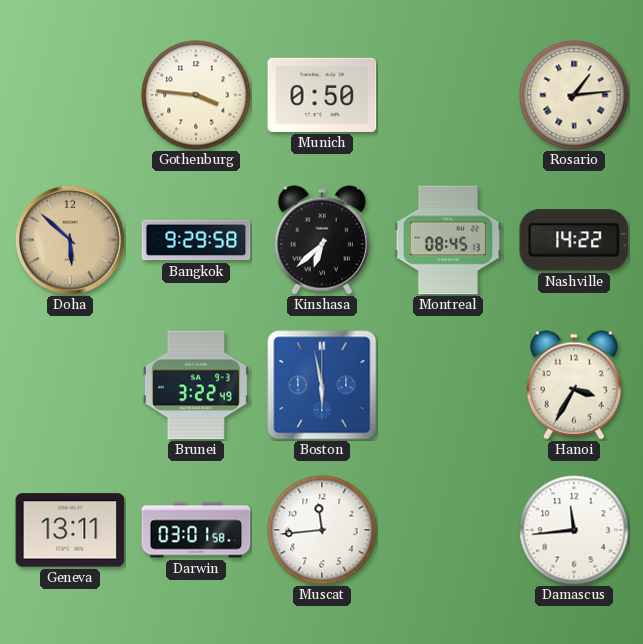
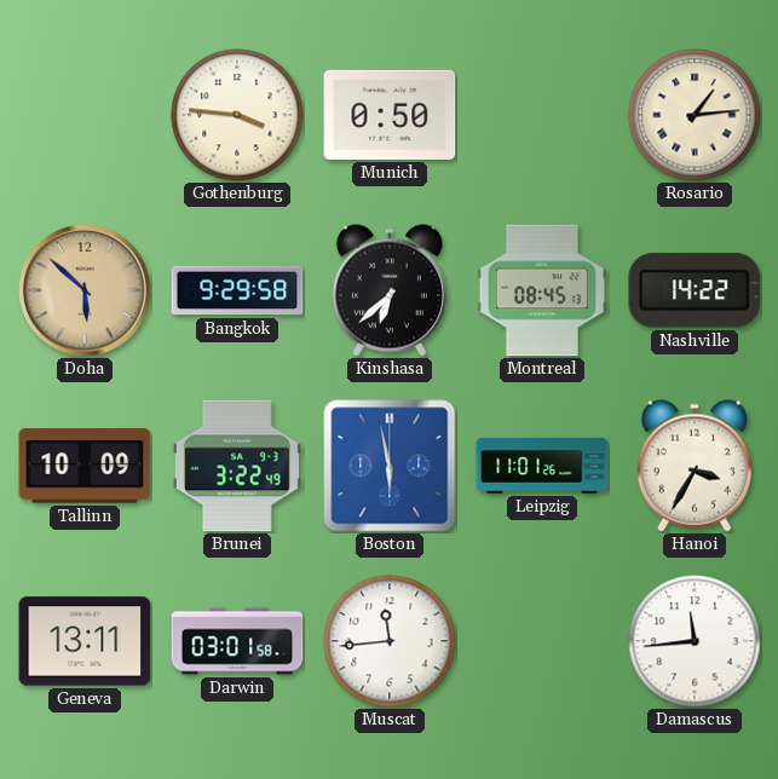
Tallinn: none -> 10:09 (85, 466)
Leipzig: none -> 11:01 (542, 466)
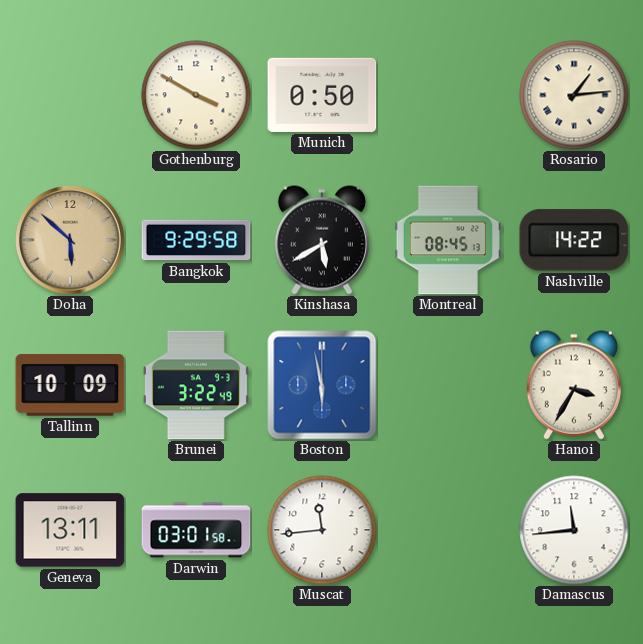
Gothenburg: 3:46 -> 3:50 (196, 95)
Kinshasa: 6:38 -> 5:40 (322, 240)
Leipzig: 11:01 -> none (542, 466)
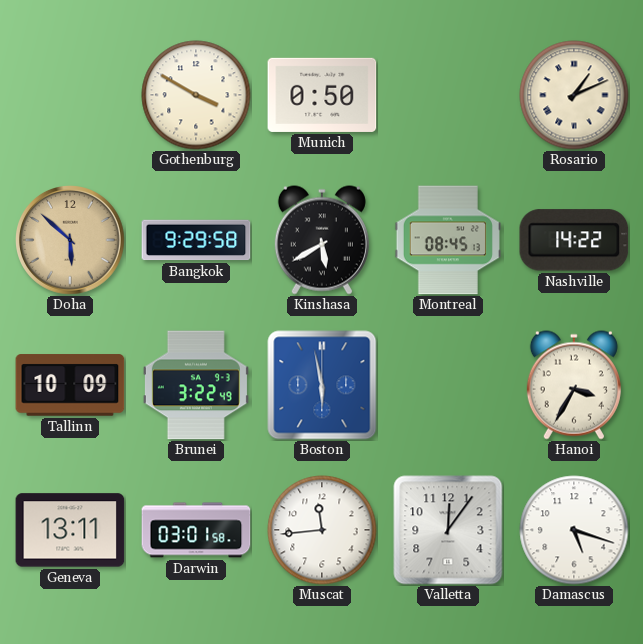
Rosario: 1:14 -> 1:11 (574, 95)
Valletta: none -> 12:06 (448, 530)
Damascus: 11:44 -> 5:18 (574, 530)
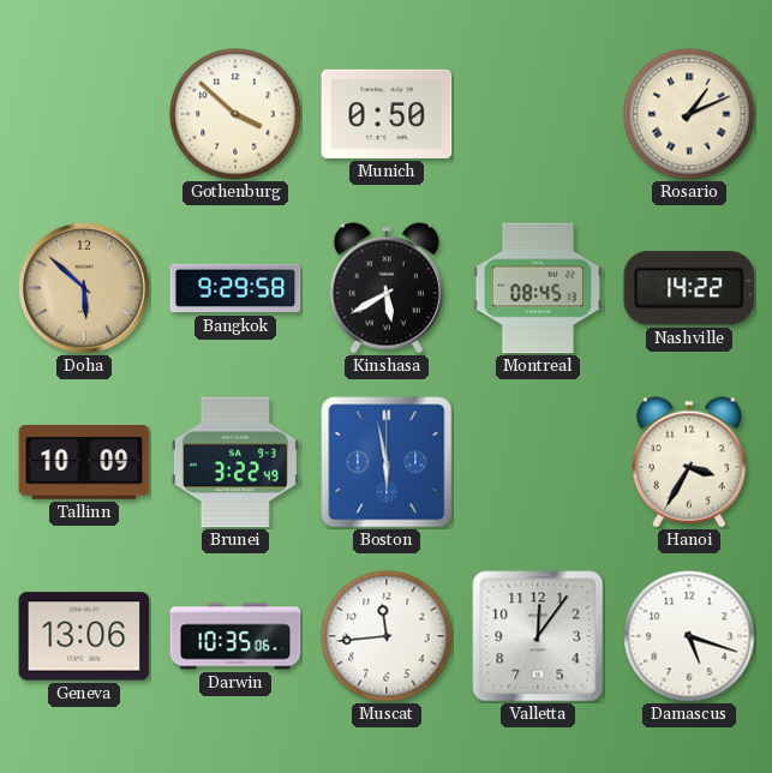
Gothenburg: 3:50 -> 3:52 (235, 114)
Geneva: 13:11 -> 13:06 (84, 636)
Darwin: 03:01 -> 10:35 (235, 636)
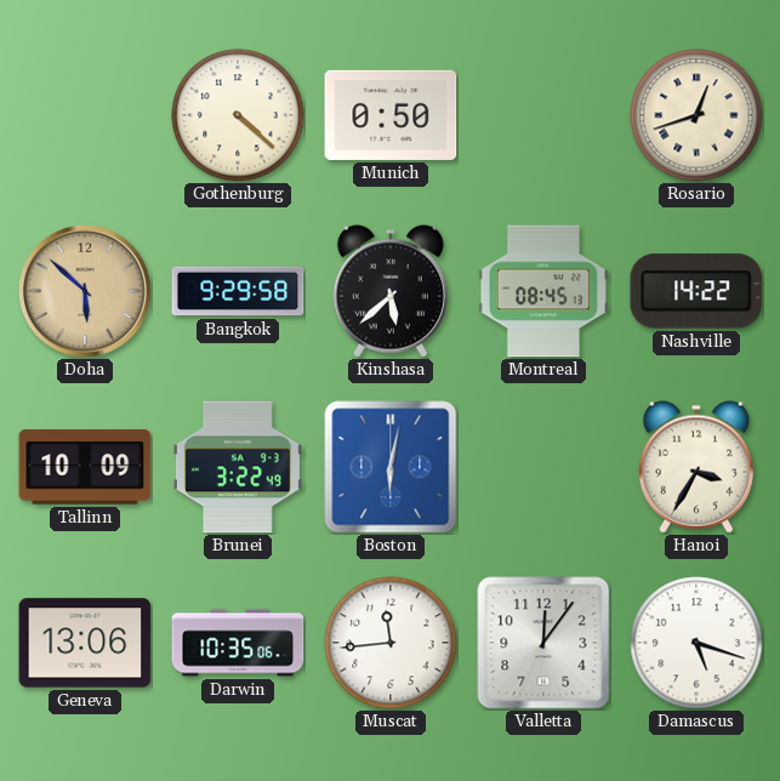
Gothenburg: 3:52 -> 4:22 (238, 115)
Rosario: 1:11 -> 12:42 (696, 115)
Kinshasa: 5:40 -> 5:38 (391, 291)
Boston: 5:58 -> 6:02 (391, 467)
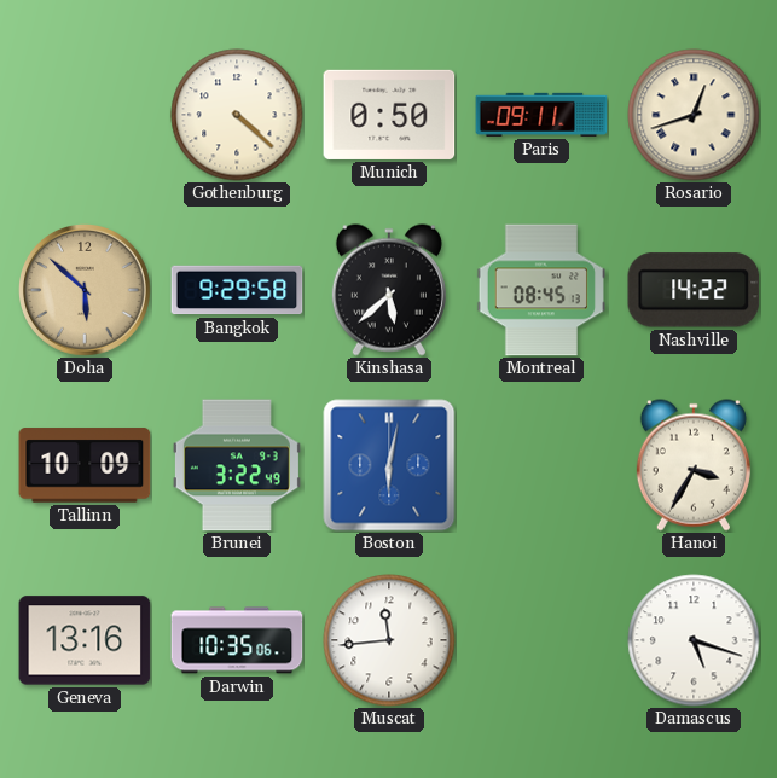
Paris: none -> 09:11 (541, 115)
Geneva: 13:06 -> 13:16 (85, 640)
Valletta: 12:06 -> none (543, 643)
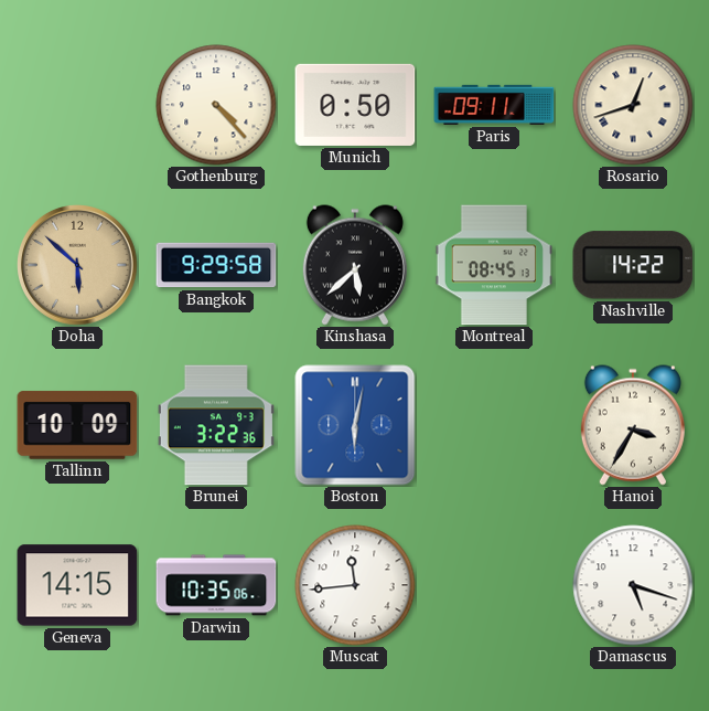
Gothenburg: 4:22 -> 4:23 (216, 105)
Brunei: 3:22:49 -> 3:22:36 (216, 425)
Geneva: 13:16 -> 14:15 (77, 585)
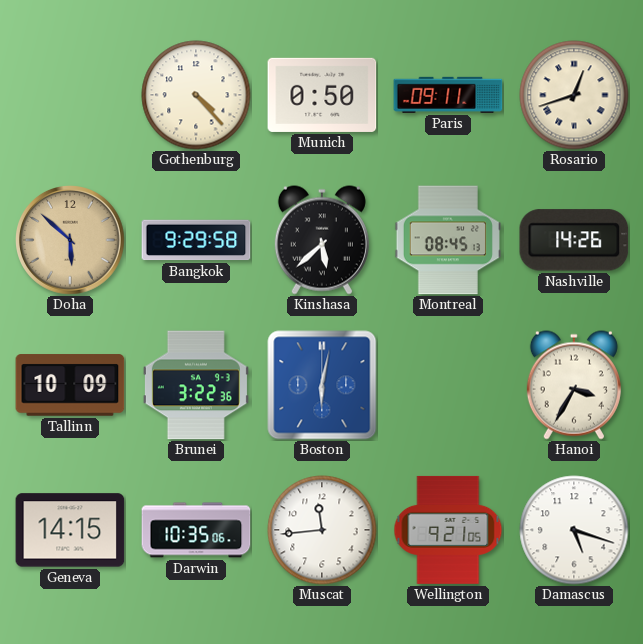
Nashville: 14:22 -> 14:26 (574, 240)
Wellington: none -> 9:21 (448, 530)
